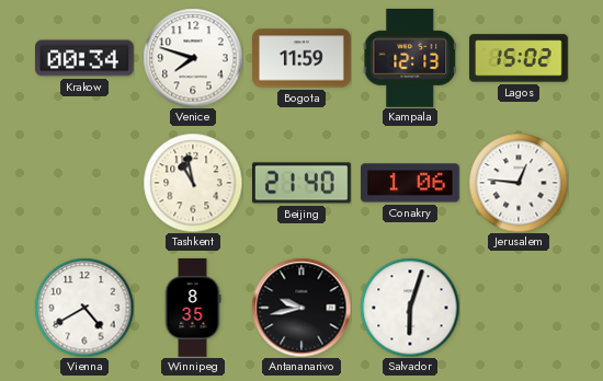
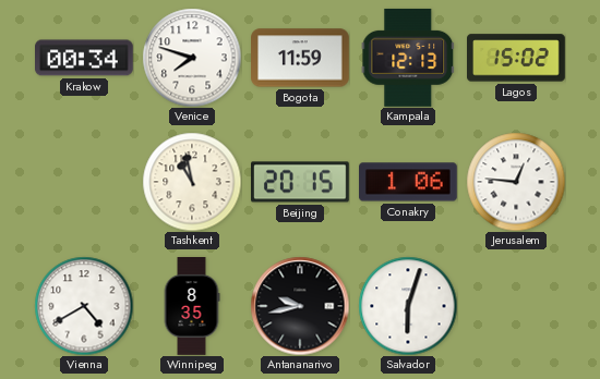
Beijing: 21:40 -> 20:15 (301, 182)
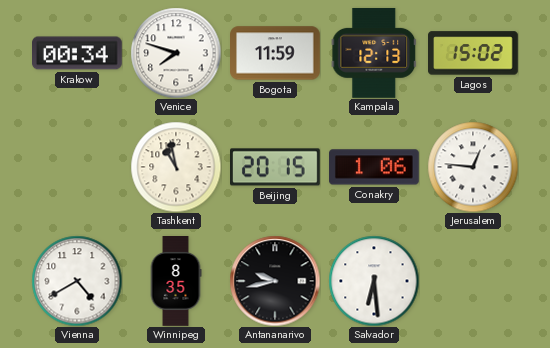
Salvador: 6:03 -> 6:29 (374, 281)
